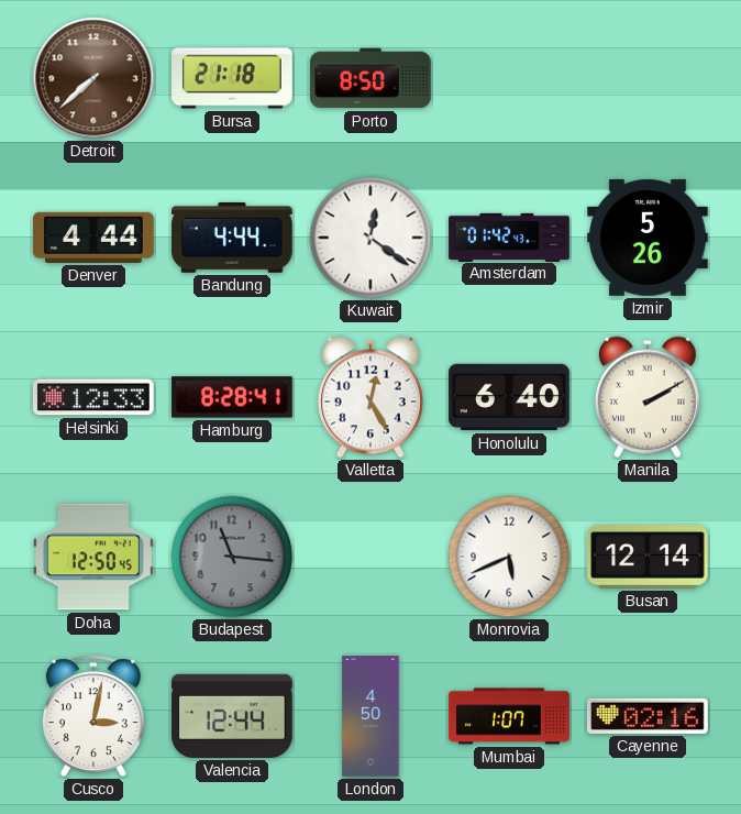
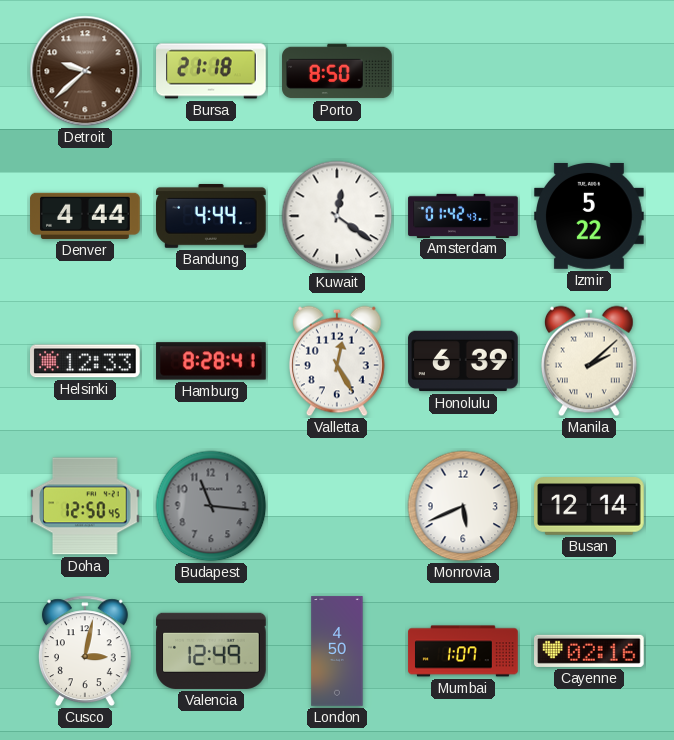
Detroit: 7:38 -> 9:38 (85, 71)
Izmir: 5:26 -> 5:22 (589, 216)
Honolulu: 6:40 -> 6:39 (463, 361)
Manila: 2:10 -> 2:08 (589, 361)
Valencia: 12:44 -> 12:49 (211, 651)
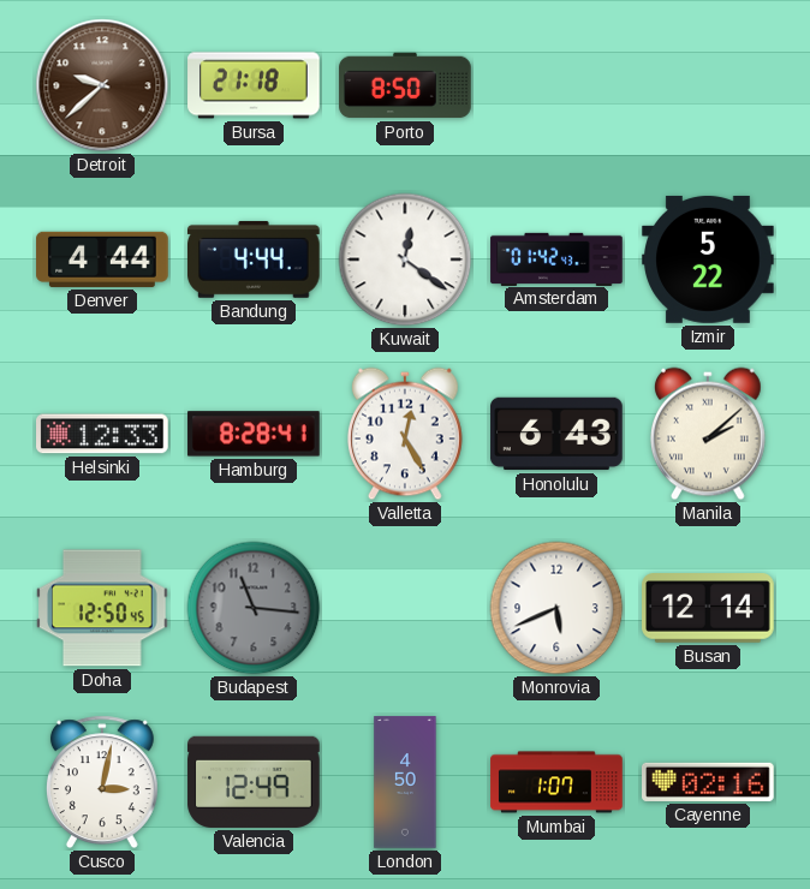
Honolulu: 6:39 -> 6:43 (556, 434)
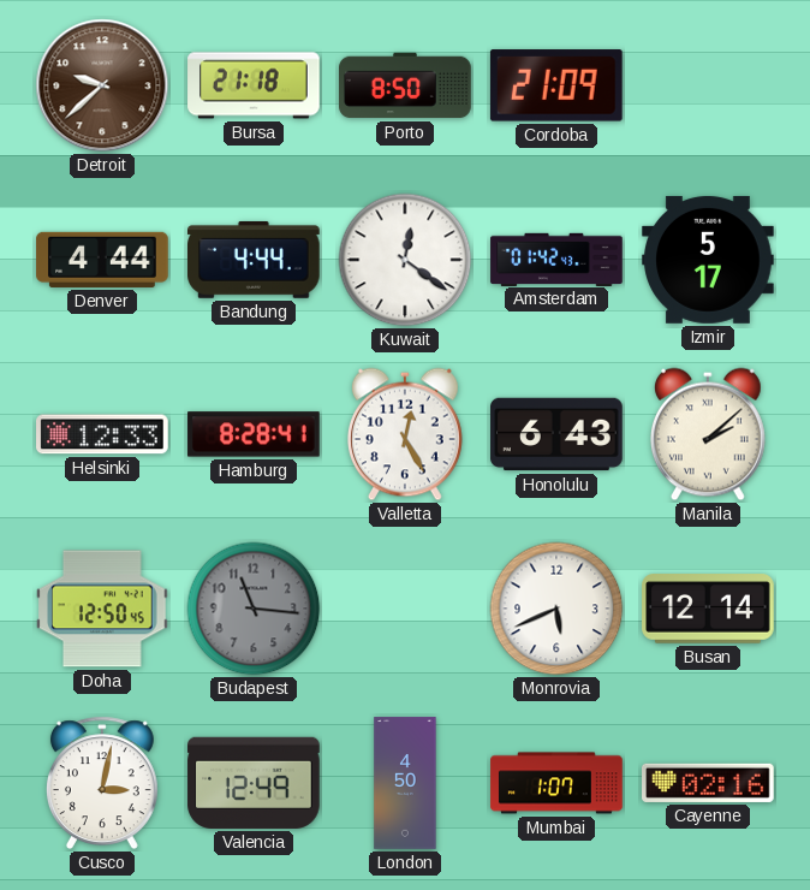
Cordoba: none -> 21:09 (556, 85)
Izmir: 5:22 -> 5:17 (708, 260)
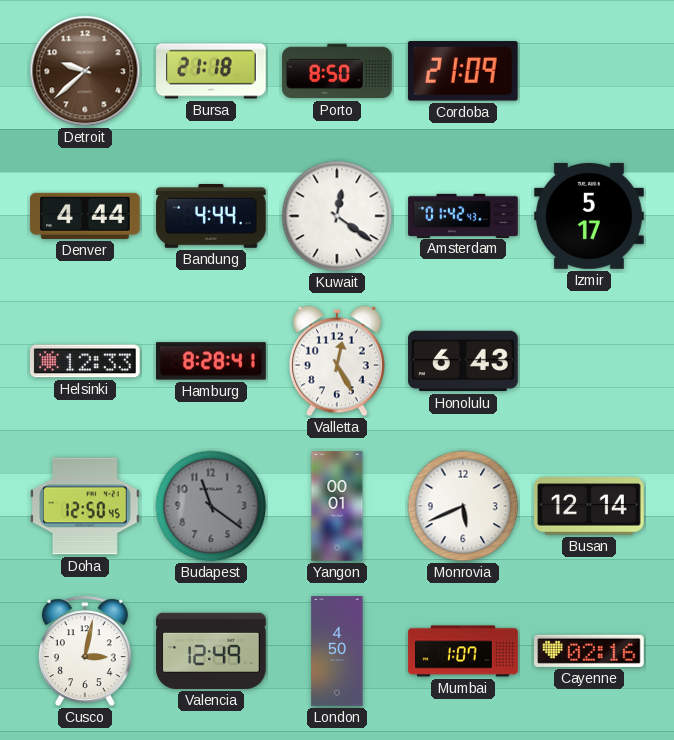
Manila: 2:08 -> none (708, 434)
Budapest: 11:16 -> 11:21 (211, 506)
Yangon: none -> 00:01 (337, 506)
